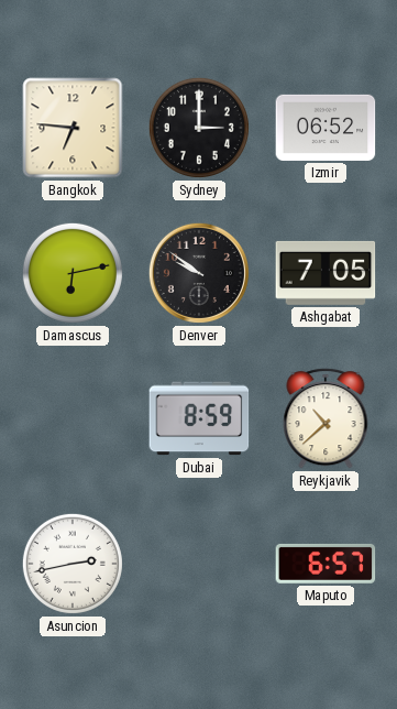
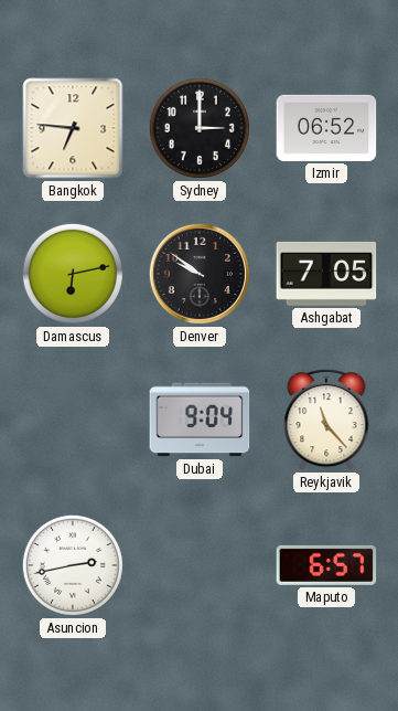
Dubai: 8:59 -> 9:04 (200, 420)
Reykjavik: 10:38 -> 11:23 (326, 420)
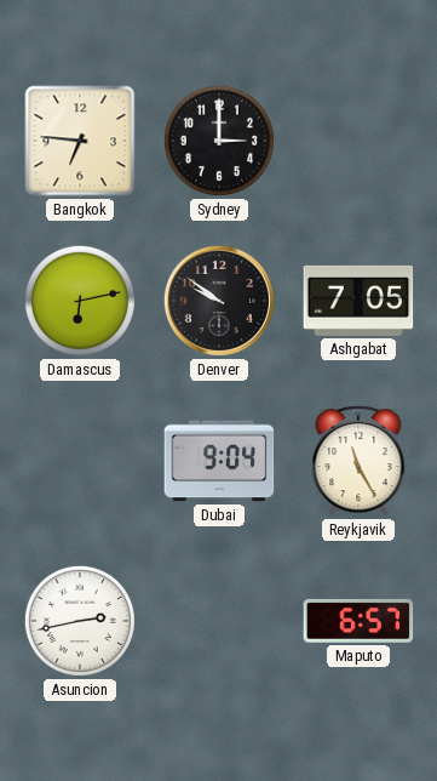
Izmir: 06:52 -> none (326, 128)
Reykjavik: 11:23 -> 11:25 (358, 461)
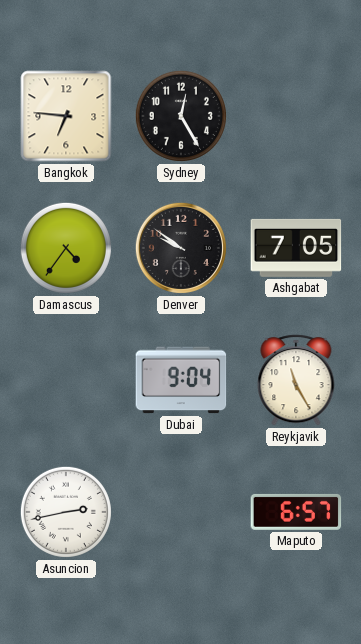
Sydney: 3:00 -> 12:25 (181, 116)
Damascus: 6:13 -> 4:36 (66, 248)
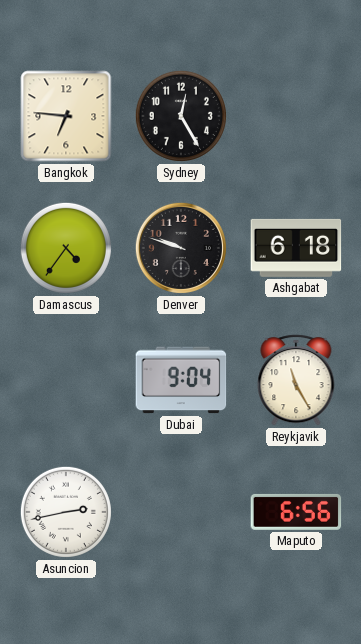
Denver: 9:51 -> 9:48 (181, 248)
Ashgabat: 7:05 -> 6:18 (296, 248)
Maputo: 6:57 -> 6:56 (296, 512)
